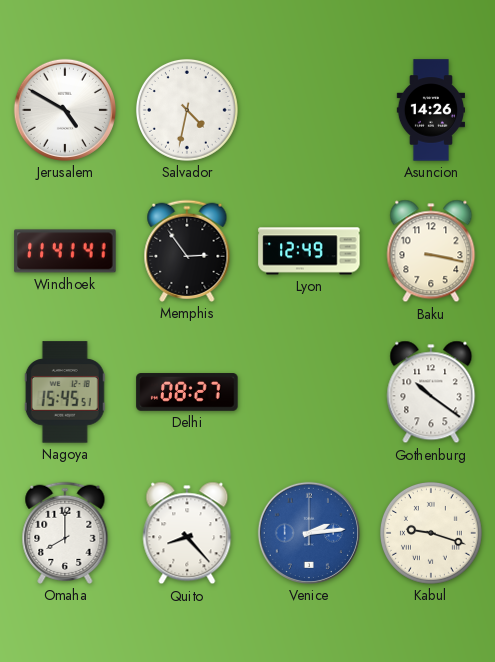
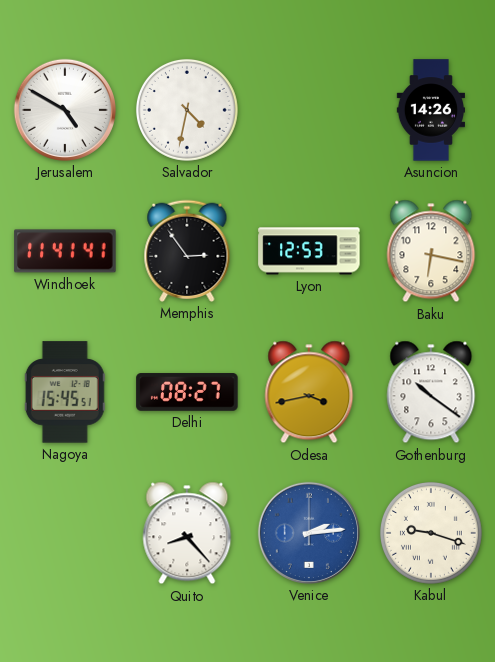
Lyon: 12:49 -> 12:53 (309, 251)
Baku: 3:17 -> 6:17 (431, 251)
Odesa: none -> 3:43 (309, 392)
Omaha: 8:00 -> none (65, 533)
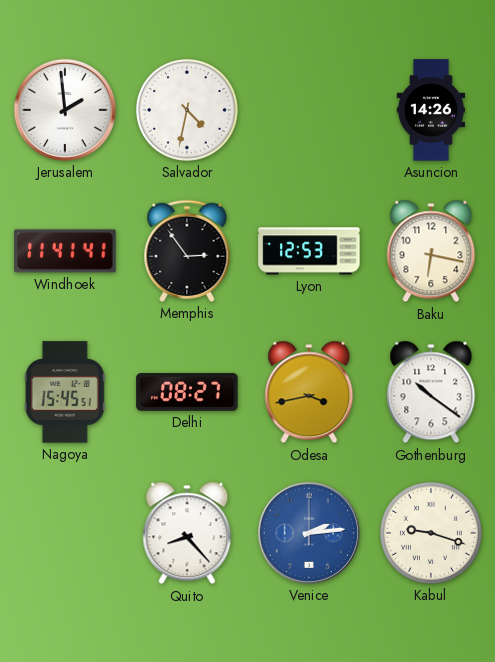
Jerusalem: 4:50 -> 1:59 (65, 110)
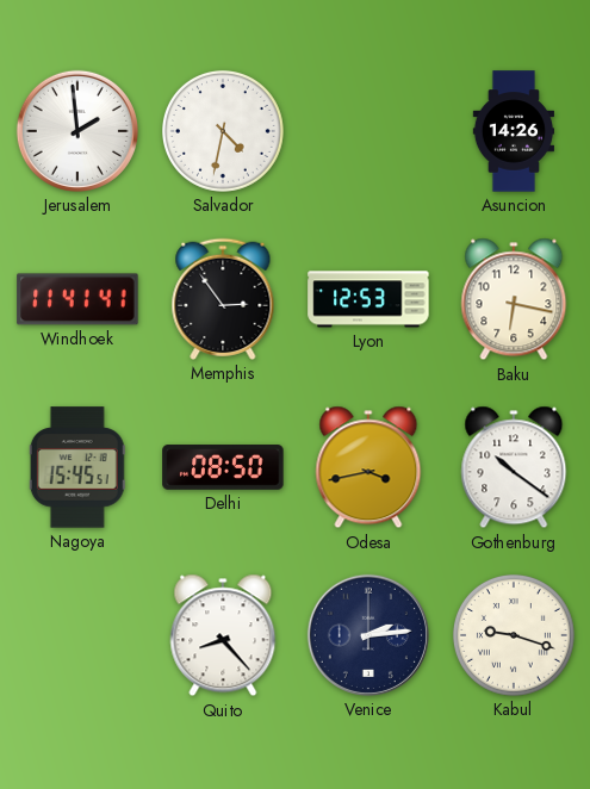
Delhi: 08:27 -> 08:50 (223, 467)
Venice dial: blue -> navy (368, 635)
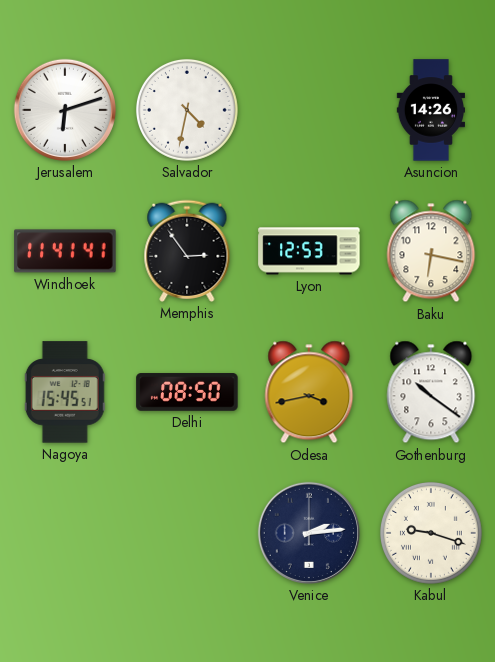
Jerusalem: 1:59 -> 6:12 (65, 110)
Quito: 8:23 -> none (223, 635)
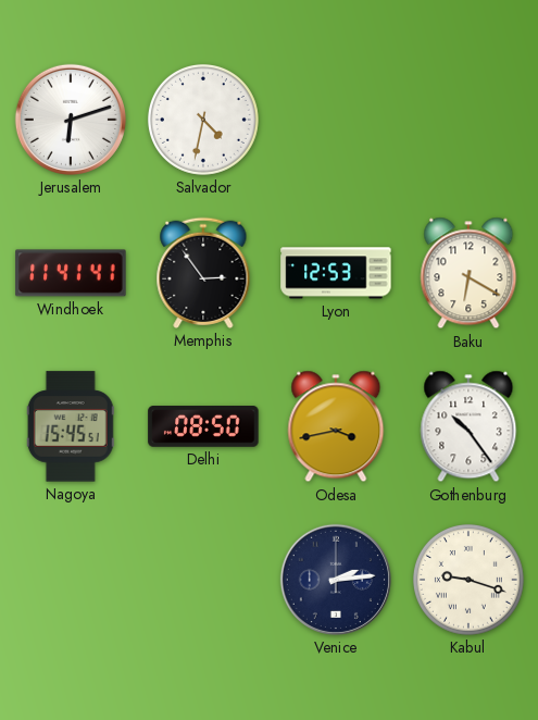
Asuncion: 14:26 -> none (430, 110)
Baku: 6:17 -> 6:20 (468, 273)
Gothenburg: 10:21 -> 10:24 (468, 426)
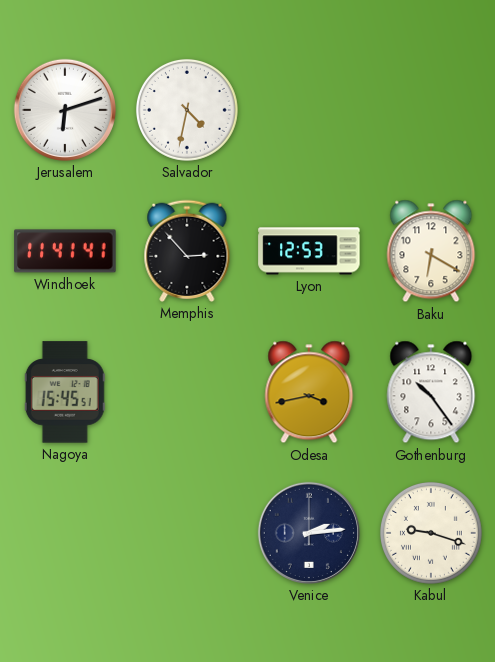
Memphis: 2:54 -> 2:53 (187, 251)
Delhi: 08:50 -> none (203, 426)
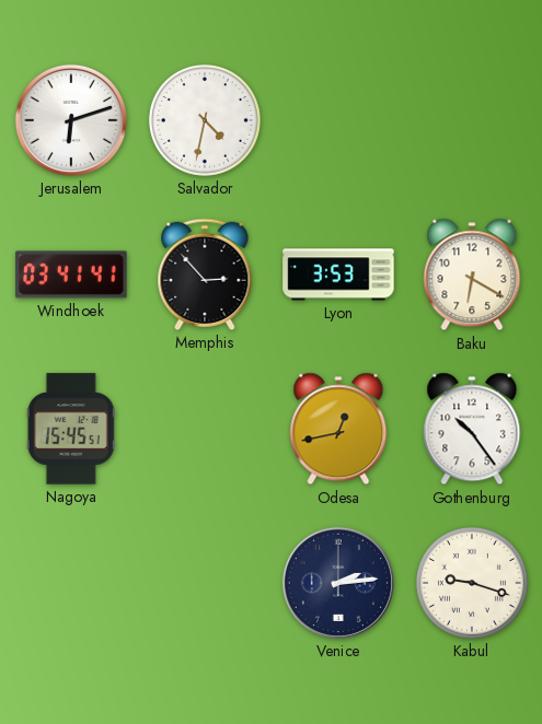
Windhoek: 11:41 -> 03:41 (71, 275)
Lyon: 12:53 -> 3:53 (338, 275)
Odesa: 3:43 -> 12:43 (338, 429)
